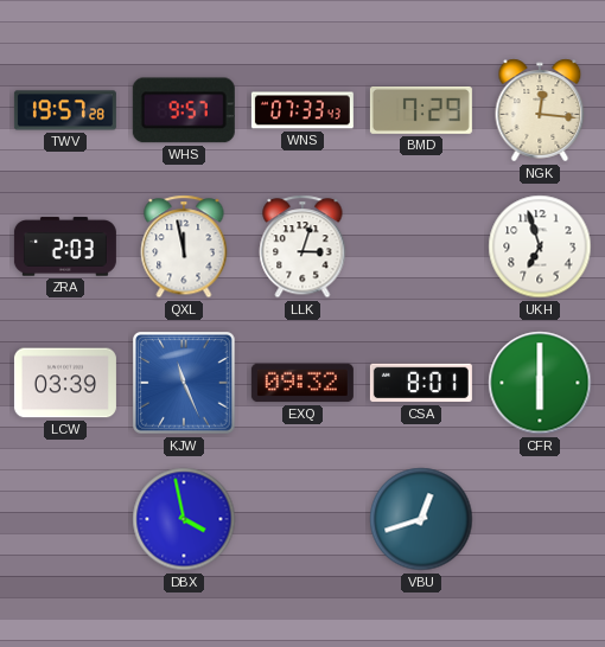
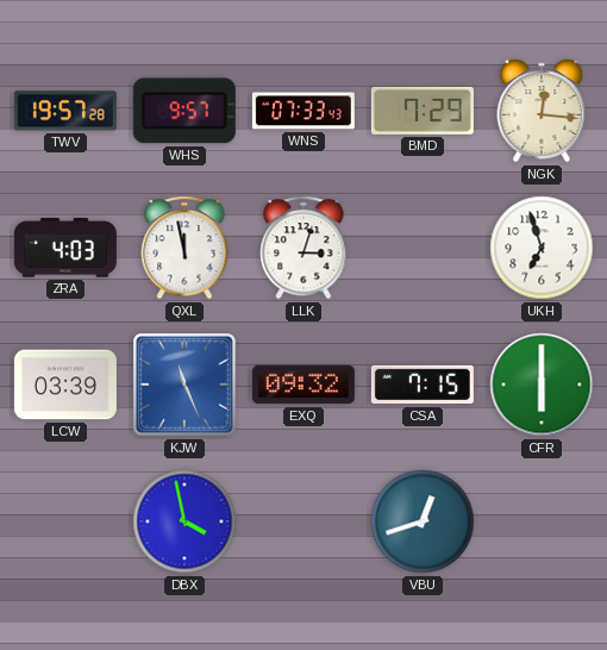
ZRA: 2:03 -> 4:03 (65, 248)
CSA: 8:01 -> 7:15 (423, 385)
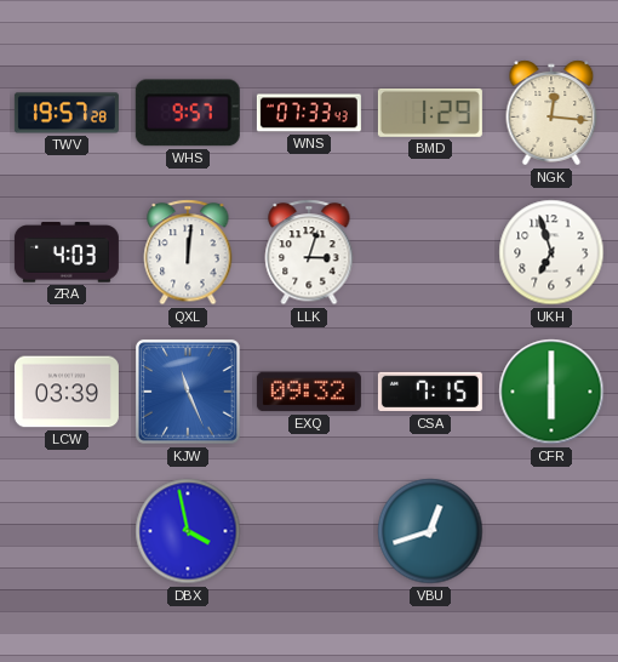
BMD: 7:29 -> 1:29 (430, 113)
QXL: 11:58 -> 12:01 (188, 252)
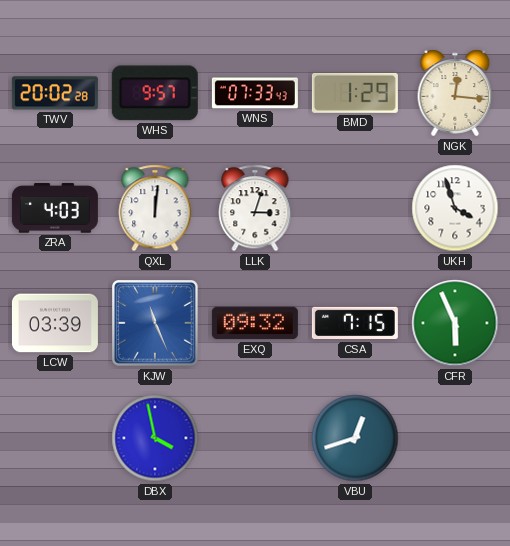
TWV: 19:57 -> 20:02 (55, 93)
UKH: 6:57 -> 3:57 (455, 208)
CFR: 6:00 -> 5:56 (455, 323)
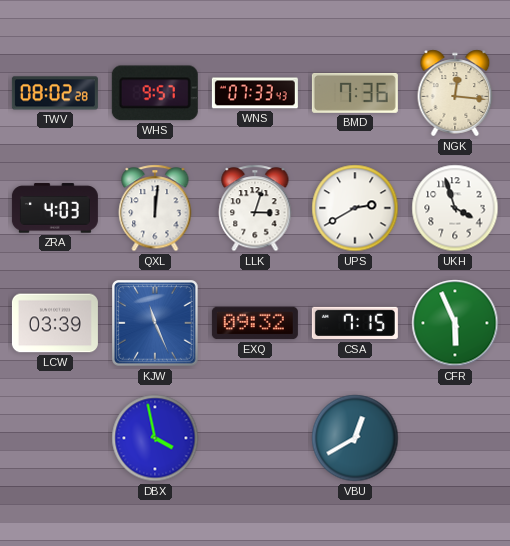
TWV: 20:02 -> 08:02 (55, 93)
BMD: 1:29 -> 7:36 (355, 93)
UPS: none -> 2:40 (355, 208)
VBU: 12:42 -> 12:40 (355, 438)
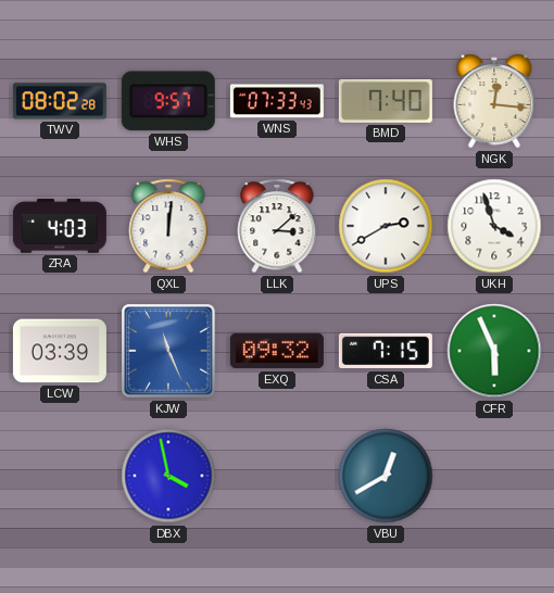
BMD: 7:36 -> 7:40 (386, 101)
LLK: 3:03 -> 3:08 (277, 226)
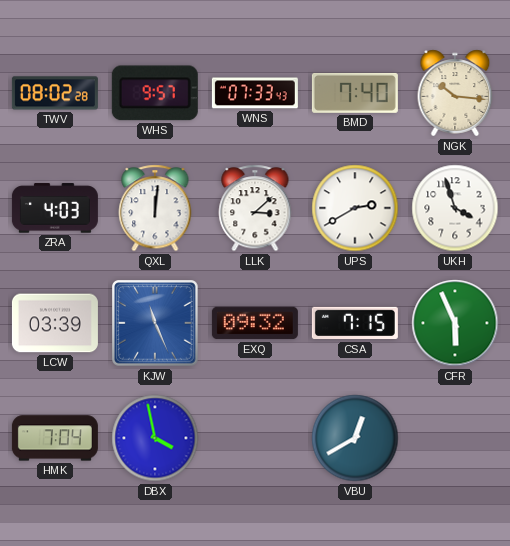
NGK: 12:16 -> 10:16 (455, 93)
HMK: none -> 7:04 (55, 438)
